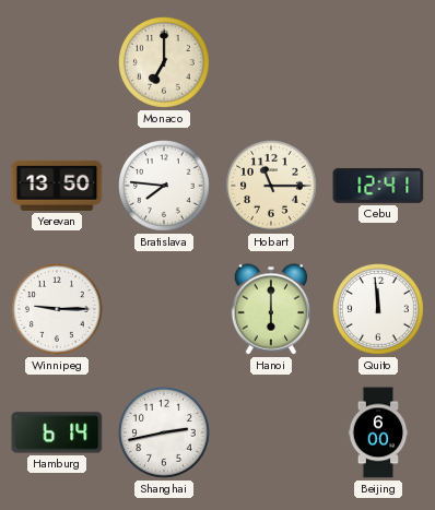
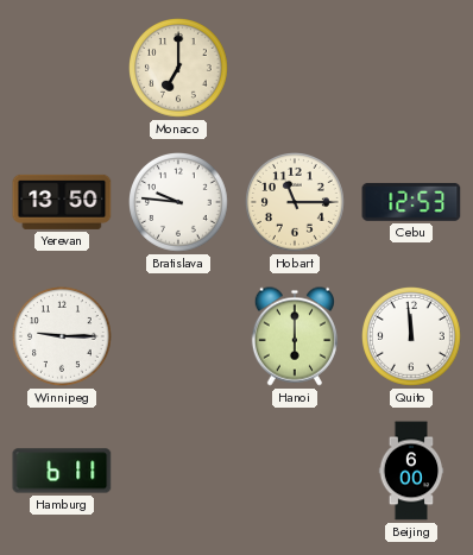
Bratislava: 7:46 -> 9:46 (179, 203)
Cebu: 12:41 -> 12:53 (411, 202)
Hamburg: 6:14 -> 6:11 (62, 471)
Shanghai: 2:43 -> none (165, 434)
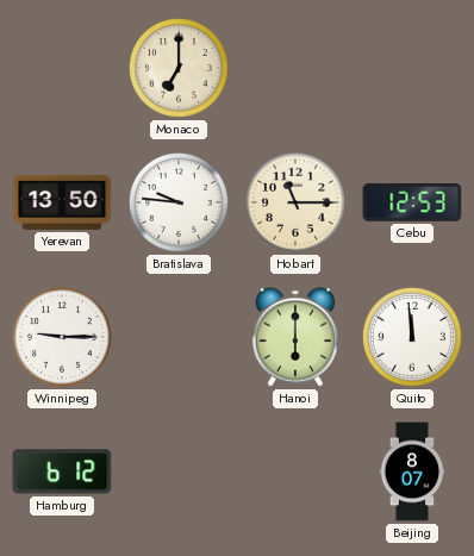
Hamburg: 6:11 -> 6:12 (62, 471)
Beijing: 6:00 -> 8:07 (412, 471)
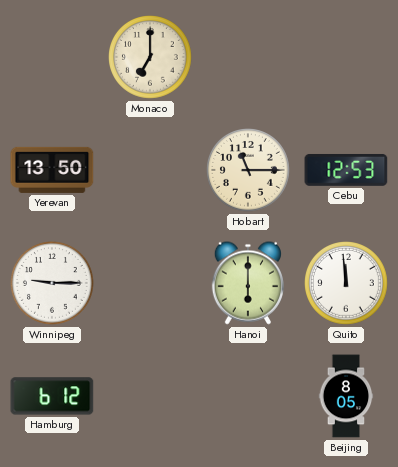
Bratislava: 9:46 -> none (180, 204)
Beijing: 8:07 -> 8:05 (346, 396)
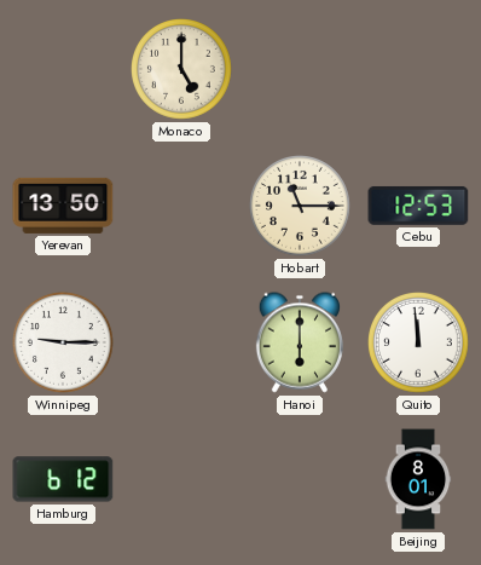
Monaco: 7:00 -> 5:00 (182, 70)
Beijing: 8:05 -> 8:01 (418, 479)
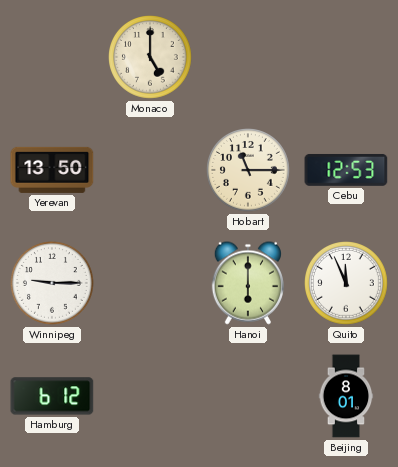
Quito: 11:59 -> 11:56 (347, 284)
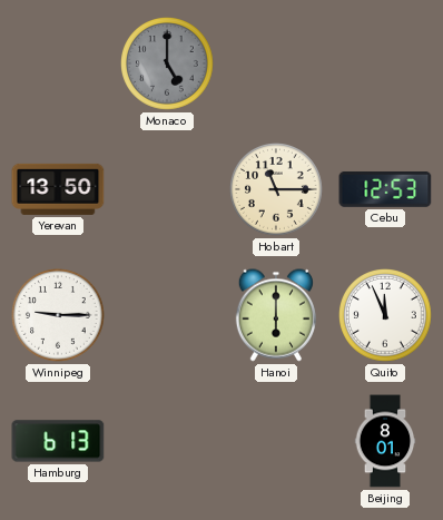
Monaco dial: cream -> grey (168, 65)
Hamburg: 6:12 -> 6:13 (58, 441)
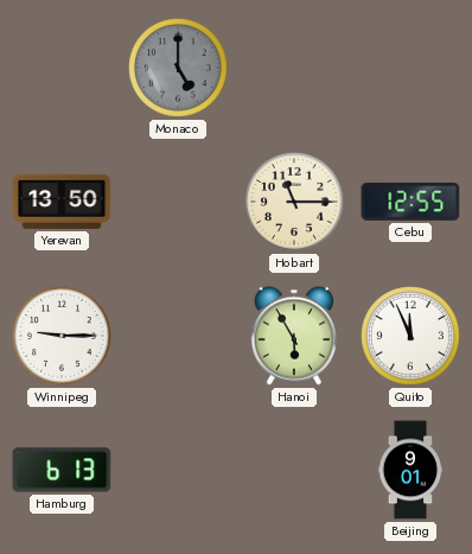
Cebu: 12:53 -> 12:55 (410, 202)
Hanoi: 6:00 -> 5:55 (293, 336)
Beijing: 8:01 -> 9:01 (410, 470)
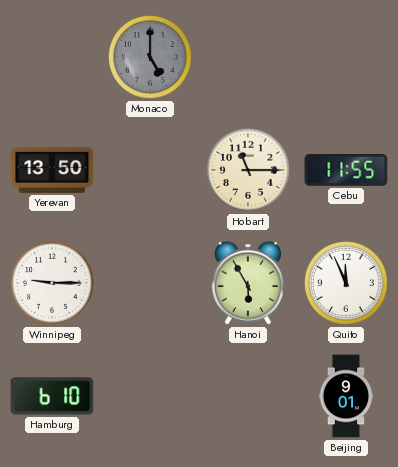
Cebu: 12:55 -> 11:55 (346, 170)
Hamburg: 6:13 -> 6:10 (52, 396)
